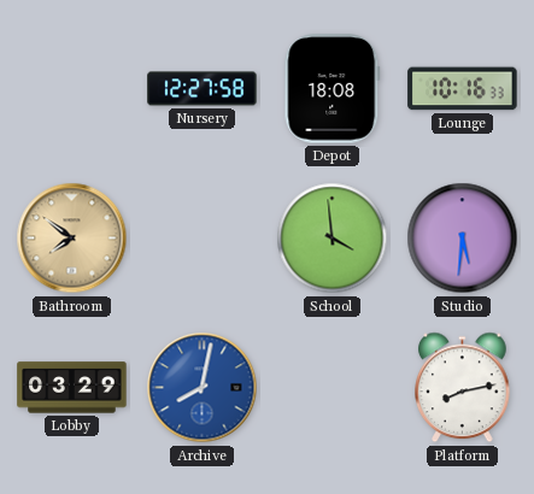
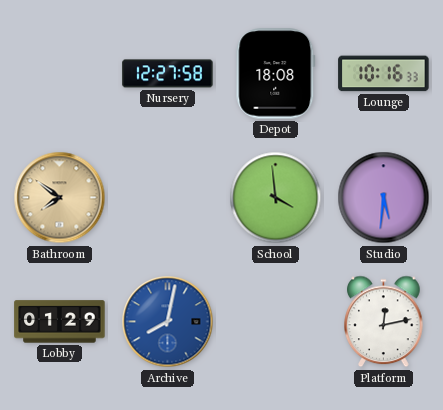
Lobby: 03:29 -> 01:29 (60, 322)
Platform: 8:13 -> 12:13 (384, 322)
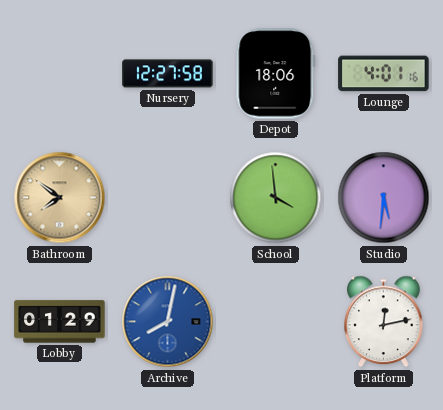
Depot: 18:08 -> 18:06 (276, 74)
Lounge: 10:16 -> 4:01 (384, 74)
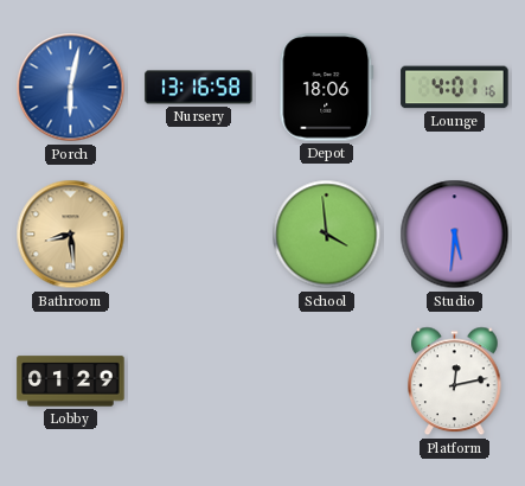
Porch: none -> 6:02 (71, 88)
Nursery: 12:27 -> 13:16 (199, 88)
Bathroom: 7:51 -> 8:29 (71, 235)
Archive: 8:02 -> none (168, 322)
